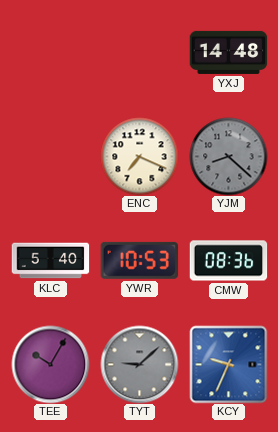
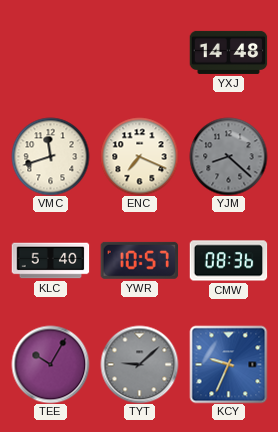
VMC: none -> 11:42 (50, 156)
YWR: 10:53 -> 10:57 (139, 260)
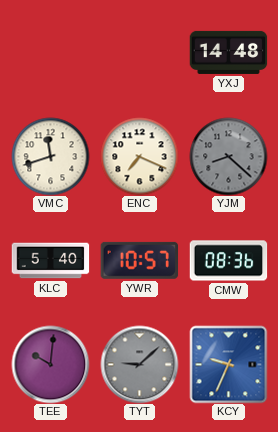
TEE: 10:05 -> 10:01 (50, 364)
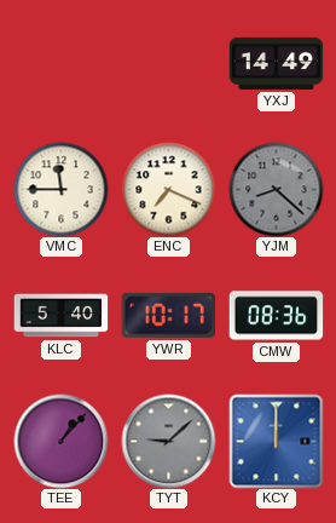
YXJ: 14:48 -> 14:49 (276, 63)
VMC: 11:42 -> 11:45 (60, 189)
YWR: 10:57 -> 10:17 (168, 315)
TEE: 10:01 -> 1:07 (60, 441)
KCY: 9:34 -> 12:00 (276, 441)
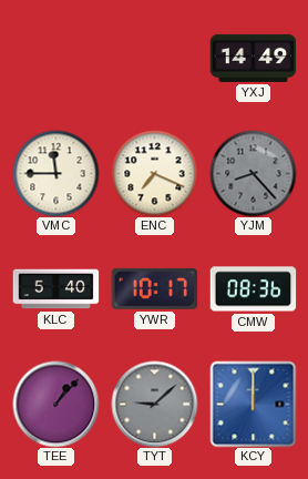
YJM: 8:22 -> 8:23 (253, 173)
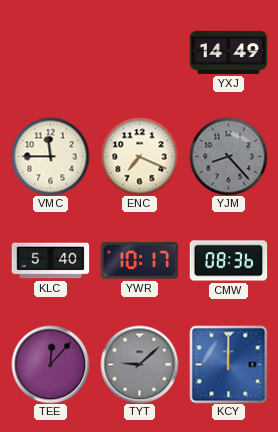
TEE: 1:07 -> 12:07 (50, 364)
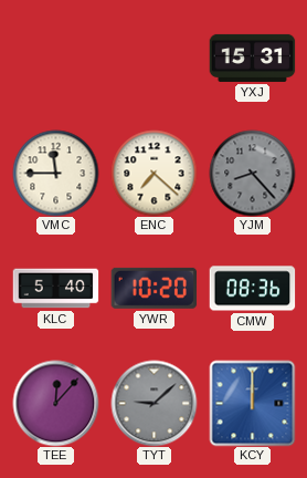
YXJ: 14:49 -> 15:31 (252, 58)
ENC: 7:19 -> 7:22 (153, 173)
YWR: 10:17 -> 10:20 (153, 288)
